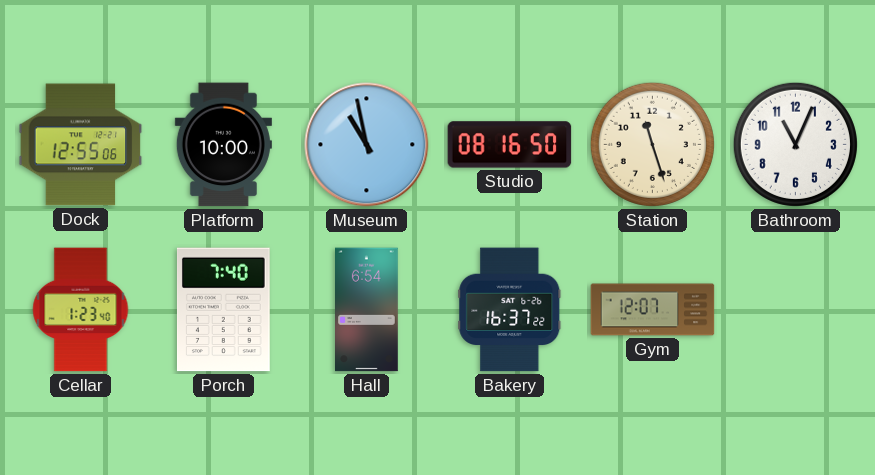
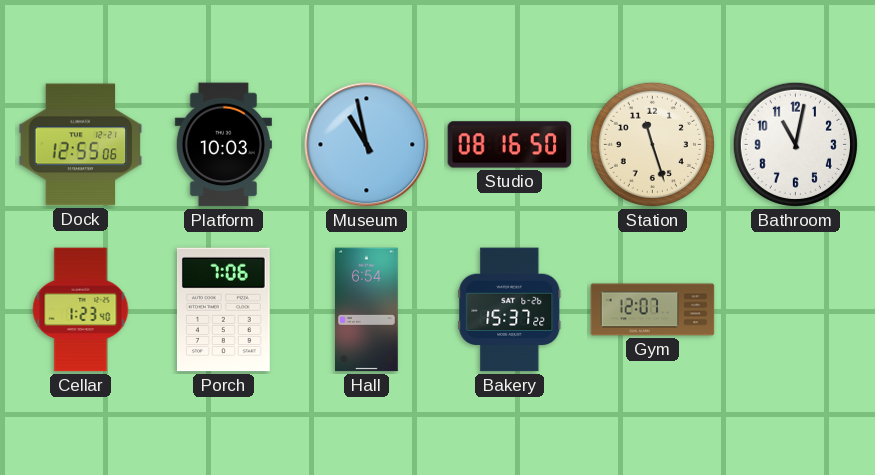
Platform: 10:00 -> 10:03 (223, 145)
Bathroom: 11:04 -> 11:02 (795, 144)
Porch: 7:40 -> 7:06 (223, 310)
Bakery: 16:37 -> 15:37 (510, 310)
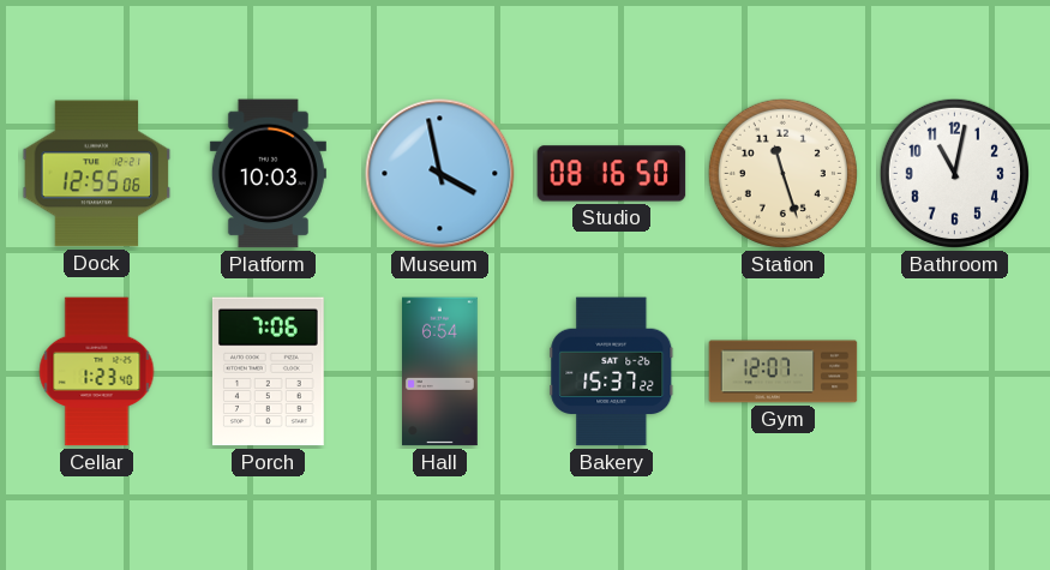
Museum: 10:58 -> 3:58 (440, 174)
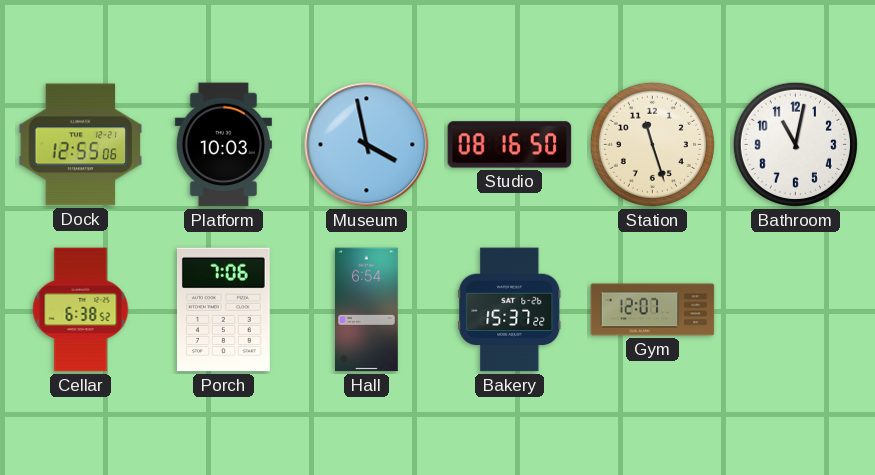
Cellar: 1:23 -> 6:38 (81, 310)
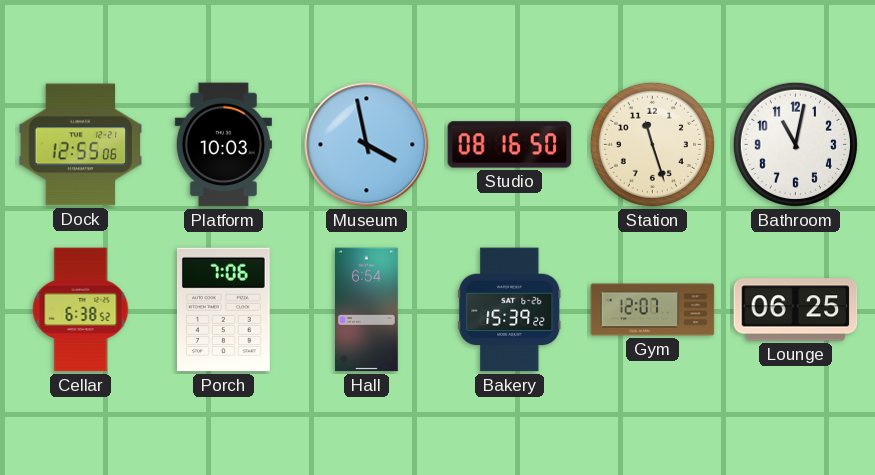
Bakery: 15:37 -> 15:39 (510, 310)
Lounge: none -> 06:25 (796, 310)
